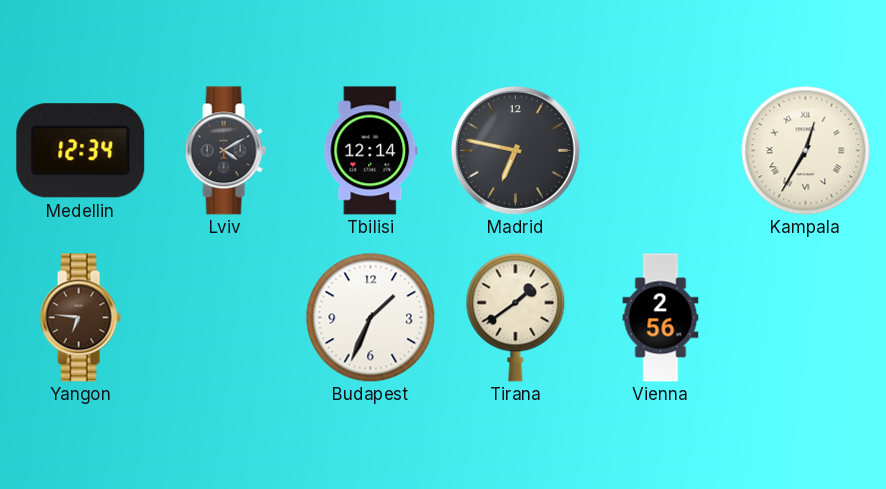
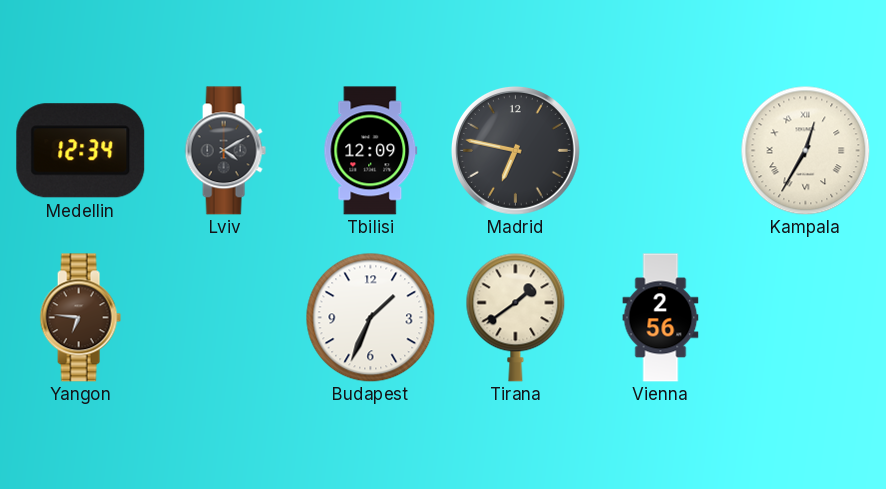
Tbilisi: 12:14 -> 12:09 (371, 151)
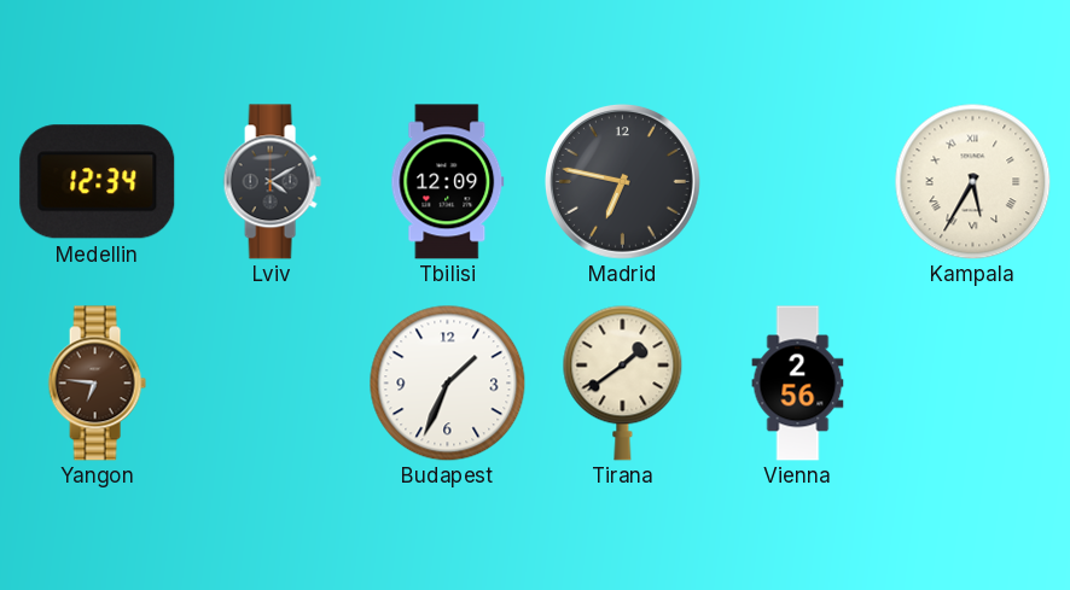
Kampala: 12:35 -> 5:35 (972, 181)
